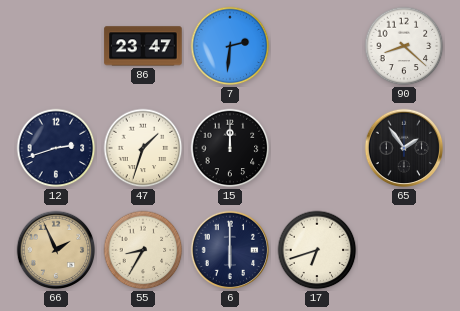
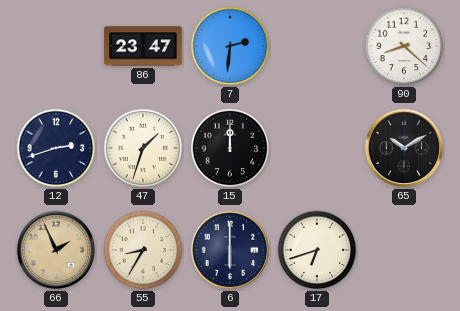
65: 1:54 -> 10:10 (404, 148)
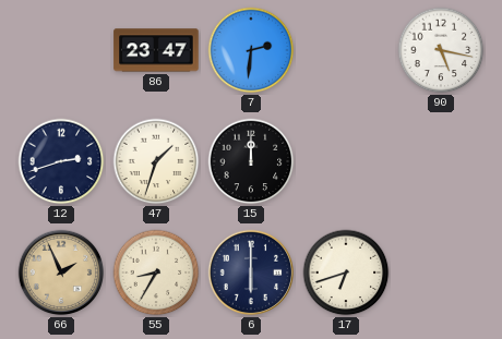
90: 8:22 -> 5:17 (441, 50)
65: 10:10 -> none (404, 148)
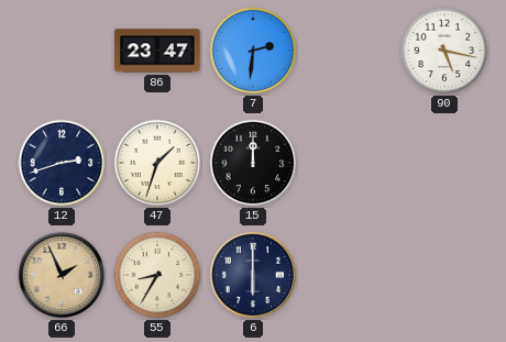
17: 6:42 -> none (346, 273)
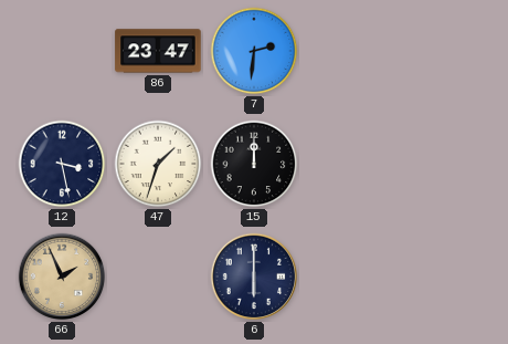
90: 5:17 -> none (444, 51)
12: 2:42 -> 3:28 (62, 164)
55: 8:35 -> none (157, 275)
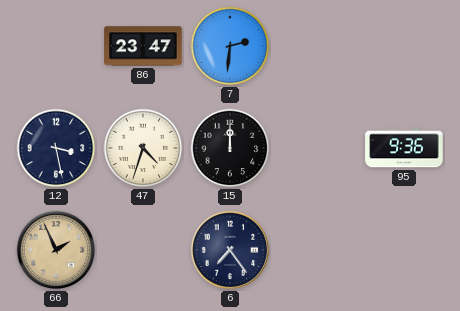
47: 1:33 -> 4:33 (143, 148)
95: none -> 9:36 (404, 148)
6: 6:00 -> 7:24 (230, 250)
